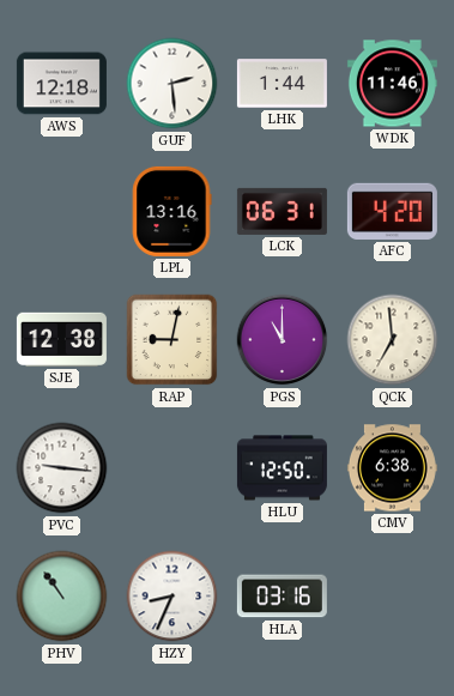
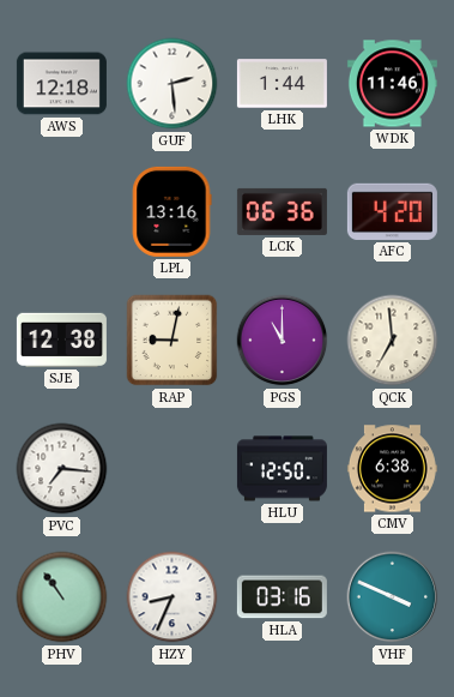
LCK: 06:31 -> 06:36 (282, 211)
PVC: 9:16 -> 7:16 (62, 469)
VHF: none -> 3:49 (393, 597)
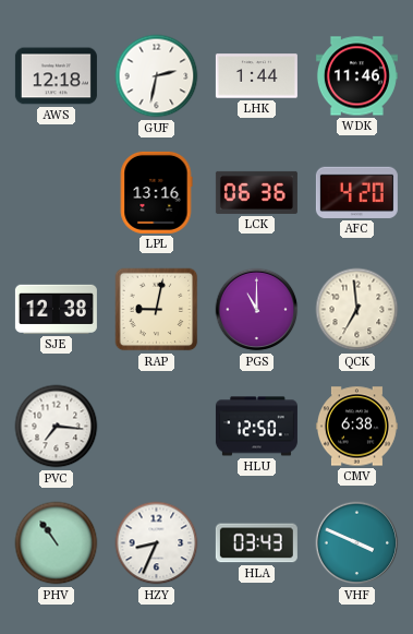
GUF: 2:29 -> 2:32 (157, 76)
HLA: 03:16 -> 03:43 (256, 543)
